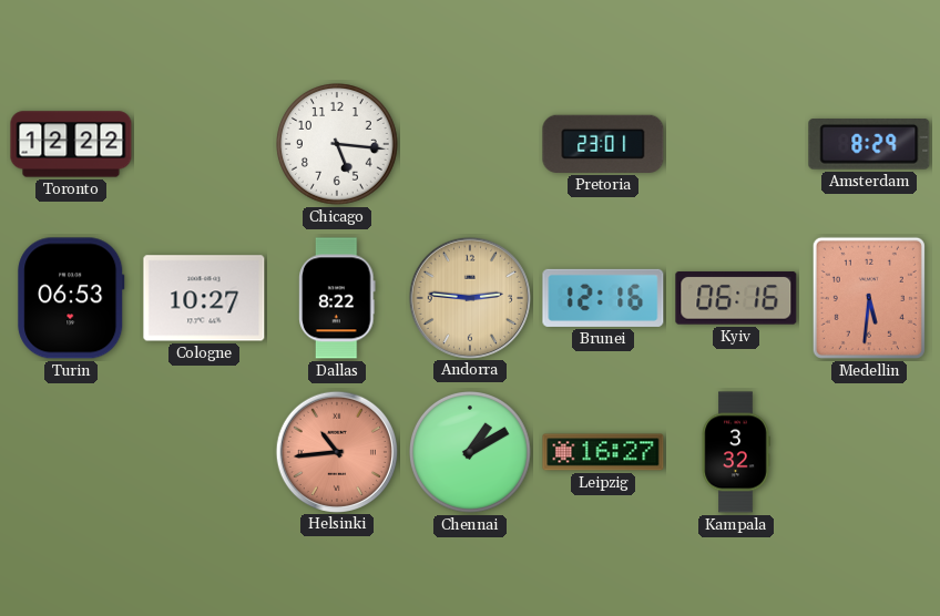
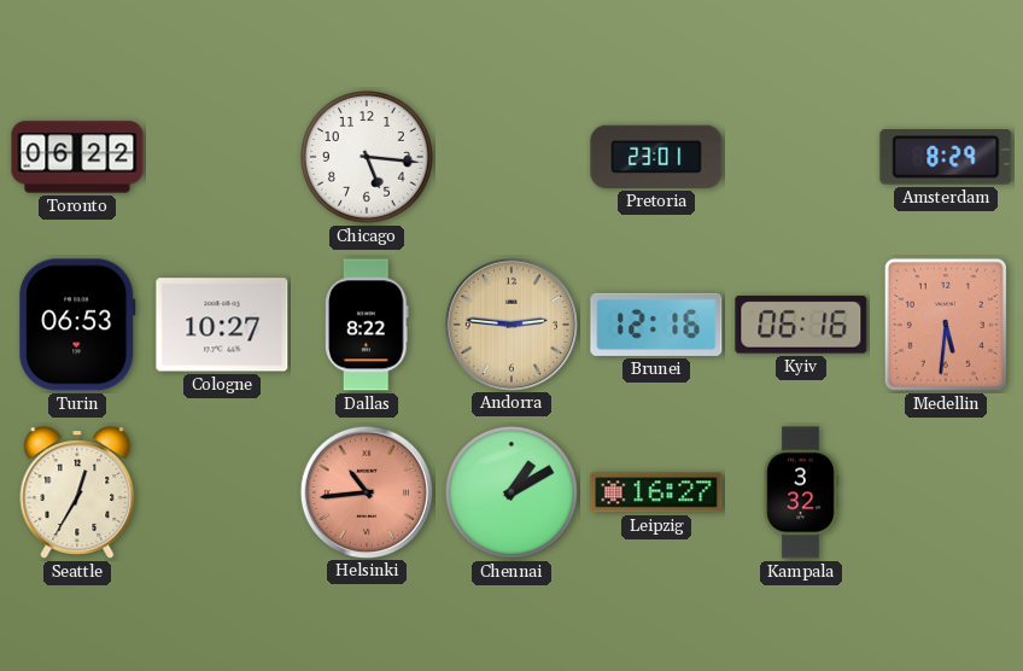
Toronto: 12:22 -> 06:22 (77, 157)
Seattle: none -> 12:35 (77, 492)
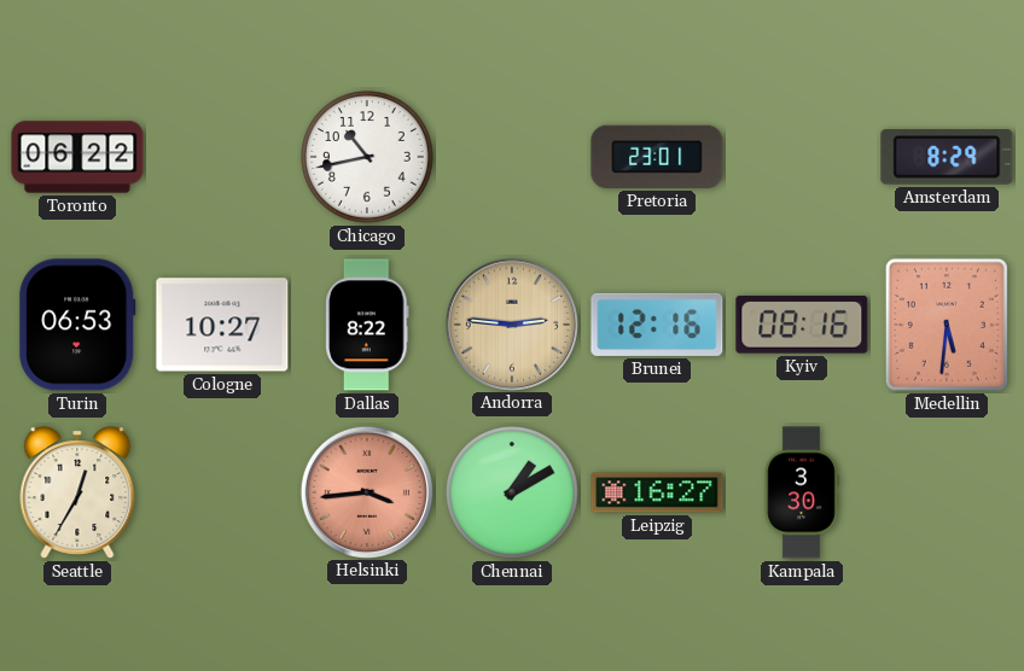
Chicago: 5:16 -> 10:43 (368, 158)
Kyiv: 06:16 -> 08:16 (802, 325)
Helsinki: 10:44 -> 3:44 (366, 491)
Kampala: 3:32 -> 3:30 (802, 492)
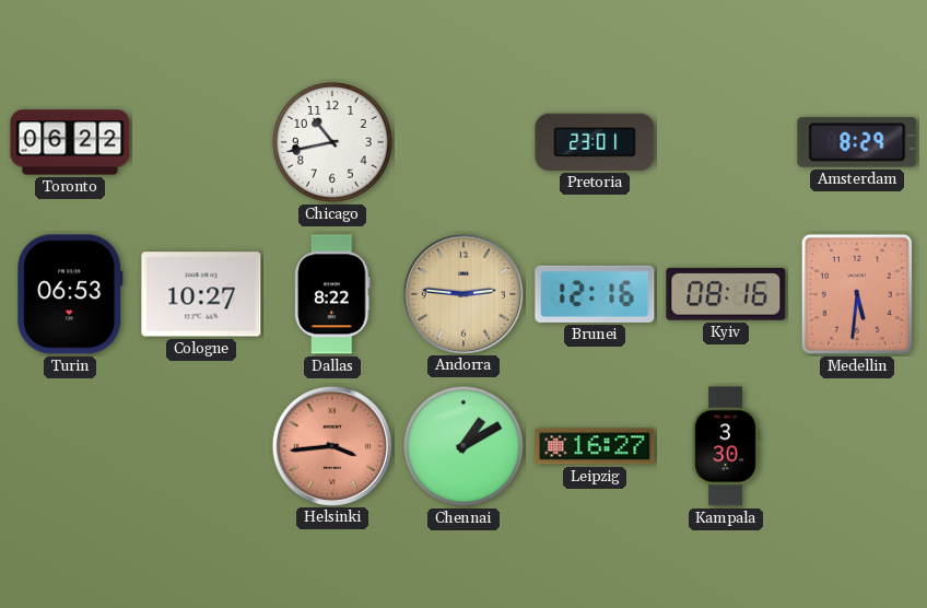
Seattle: 12:35 -> none (77, 492)
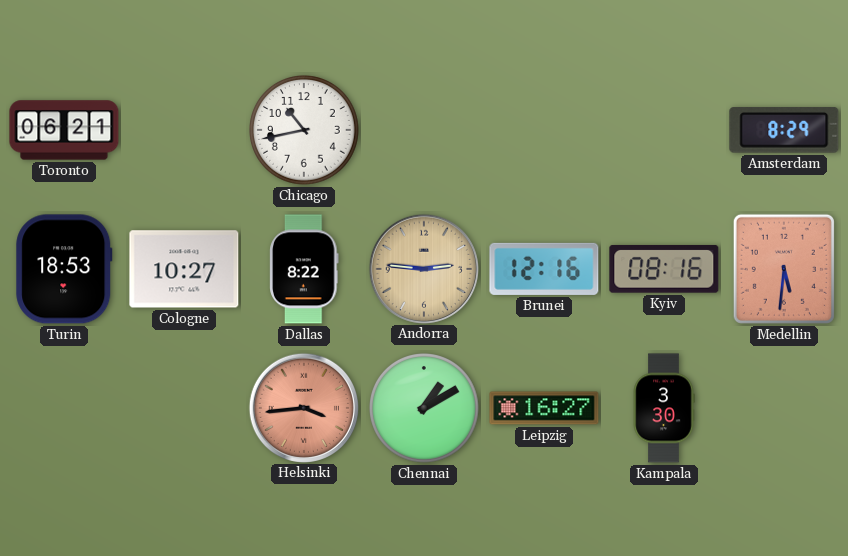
Toronto: 06:22 -> 06:21 (64, 130)
Pretoria: 23:01 -> none (595, 142)
Turin: 06:53 -> 18:53 (64, 269)
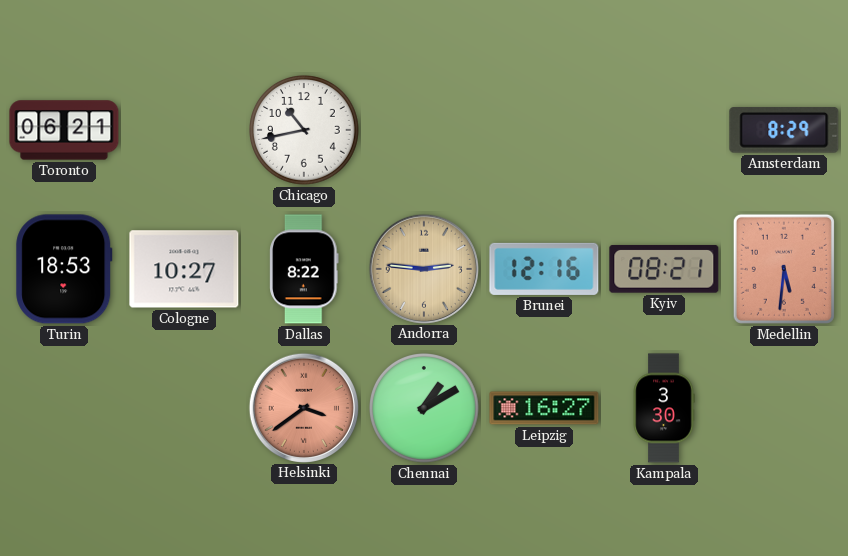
Kyiv: 08:16 -> 08:21 (664, 269)
Helsinki: 3:44 -> 3:39 (303, 407)
